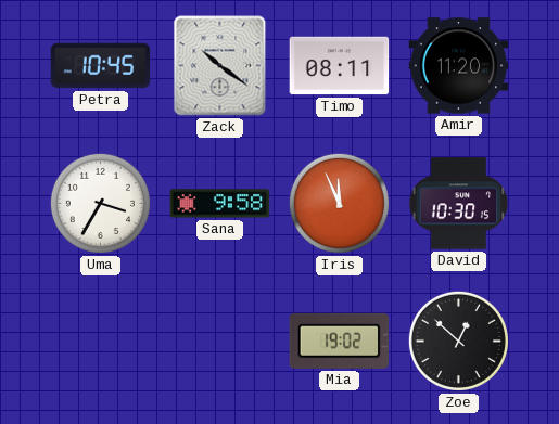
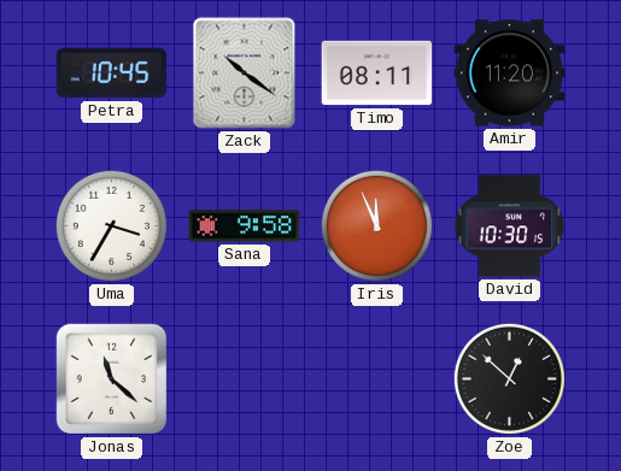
Jonas: none -> 11:22 (112, 379)
Mia: 19:02 -> none (340, 341)
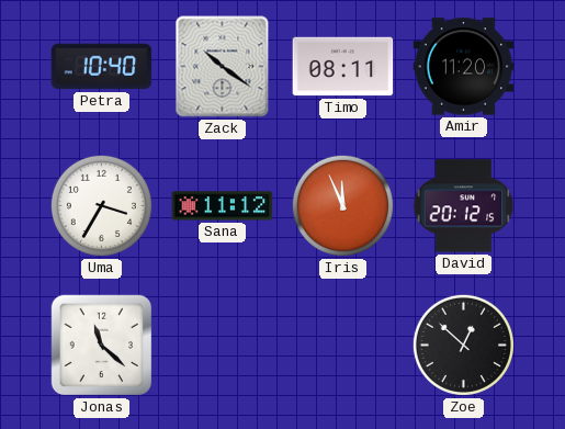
Petra: 10:45 -> 10:40 (102, 67)
Sana: 9:58 -> 11:12 (223, 206)
David: 10:30 -> 20:12 (464, 206)
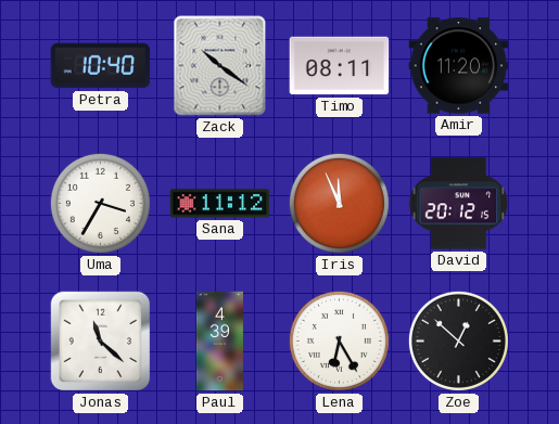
Paul: none -> 4:39 (219, 342)
Lena: none -> 6:25 (339, 341)
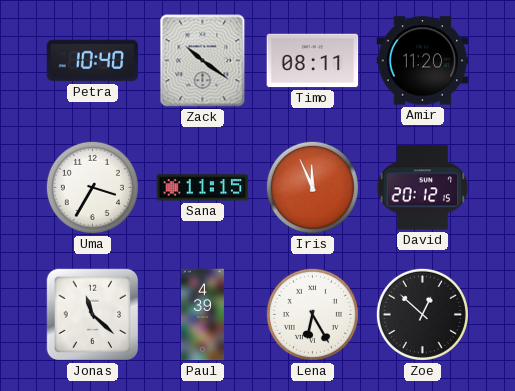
Sana: 11:12 -> 11:15 (203, 188)
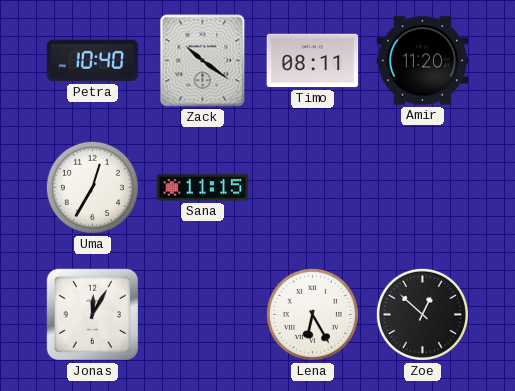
Uma: 3:35 -> 12:35 (92, 187)
Iris: 11:56 -> none (312, 187)
David: 20:12 -> none (423, 188)
Jonas: 11:22 -> 12:05 (93, 315)
Paul: 4:39 -> none (202, 315)
